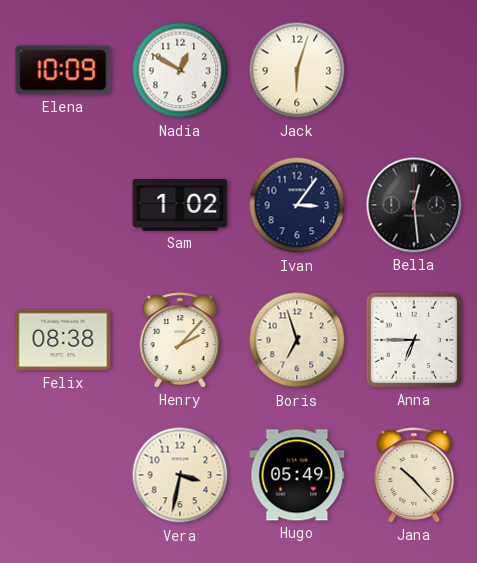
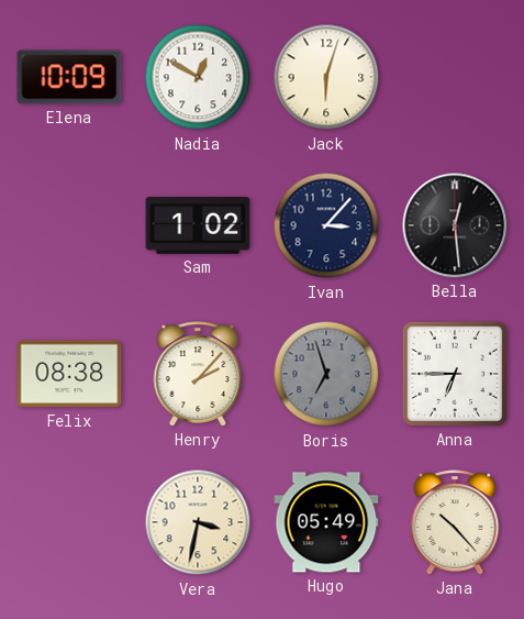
Ivan: 3:06 -> 3:07 (326, 225)
Boris dial: cream -> grey (326, 374)
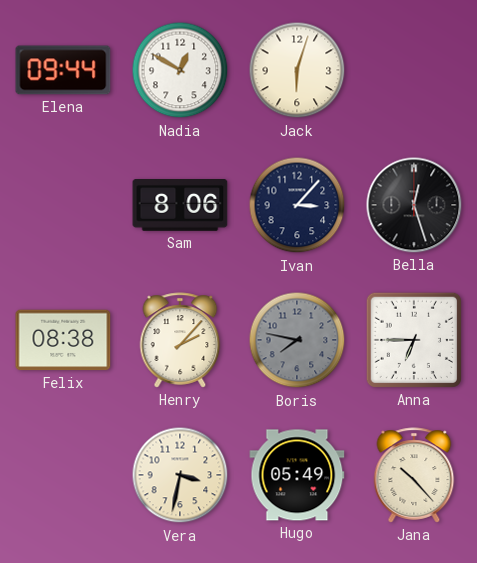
Elena: 10:09 -> 09:44 (63, 70)
Sam: 1:02 -> 8:06 (180, 206)
Bella: 12:29 -> 12:27 (414, 205)
Boris: 6:57 -> 7:47 (297, 340)
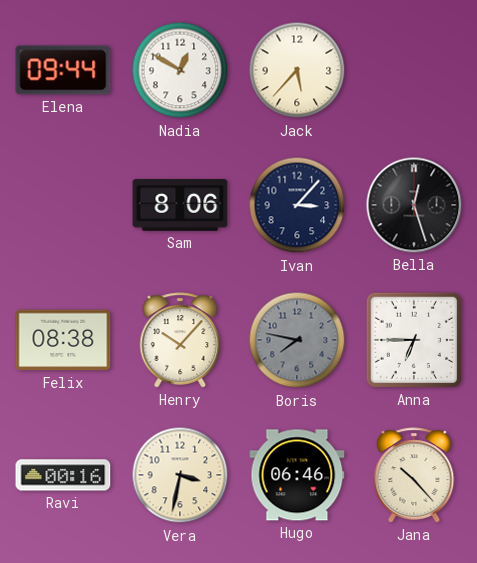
Jack: 6:03 -> 5:37 (297, 70)
Henry: 2:07 -> 10:07 (180, 340)
Ravi: none -> 00:16 (63, 475)
Hugo: 05:49 -> 06:46 (297, 475)
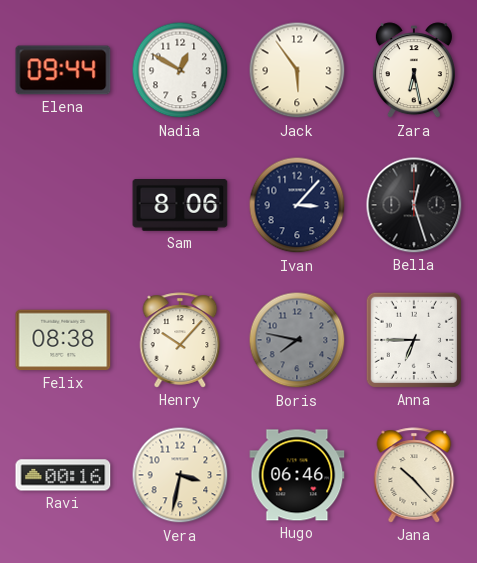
Jack: 5:37 -> 5:54 (297, 70)
Zara: none -> 6:28 (414, 71)
